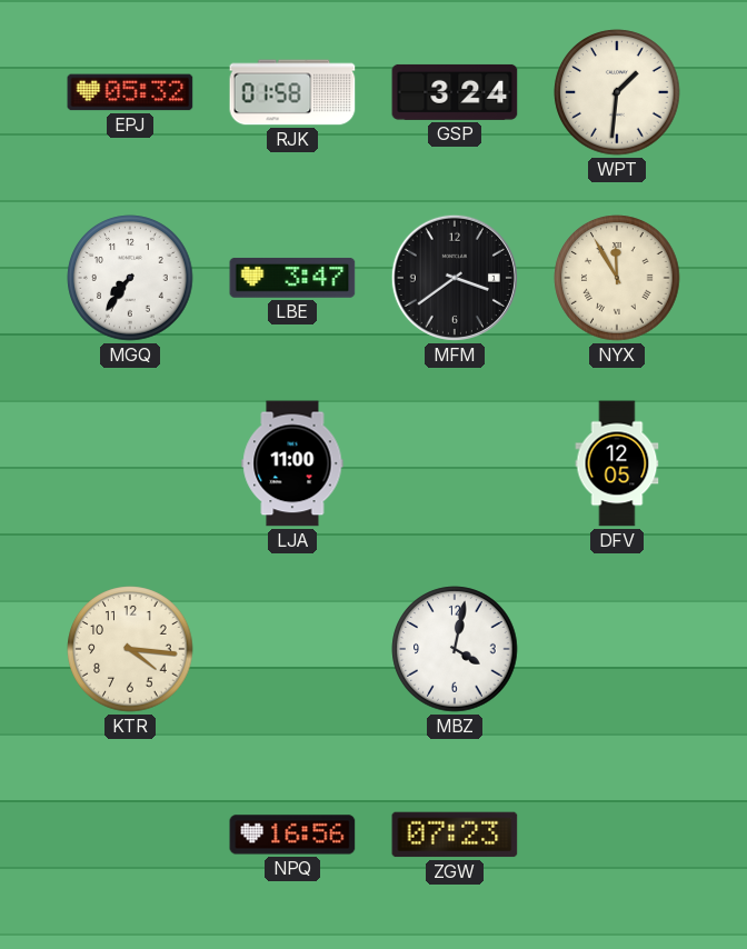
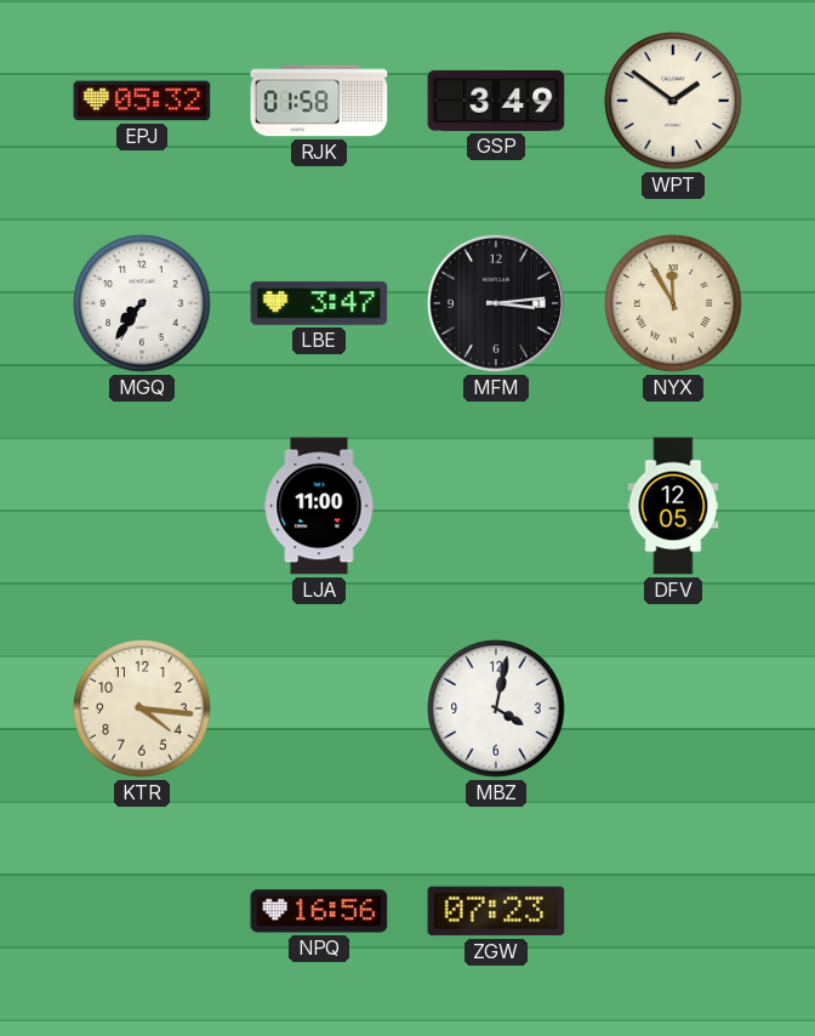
GSP: 3:24 -> 3:49 (496, 101)
WPT: 1:31 -> 1:51 (673, 101)
MFM: 3:39 -> 3:14 (496, 303)
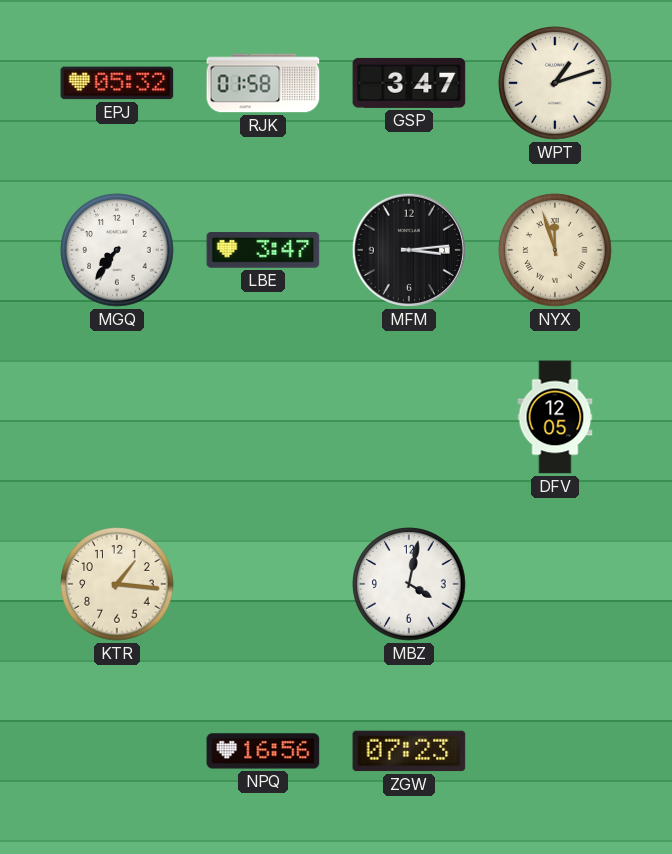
GSP: 3:49 -> 3:47 (409, 83)
WPT: 1:51 -> 1:12 (555, 83)
NYX: 11:55 -> 11:57 (555, 250)
LJA: 11:00 -> none (319, 506)
KTR: 4:16 -> 1:16 (117, 584)
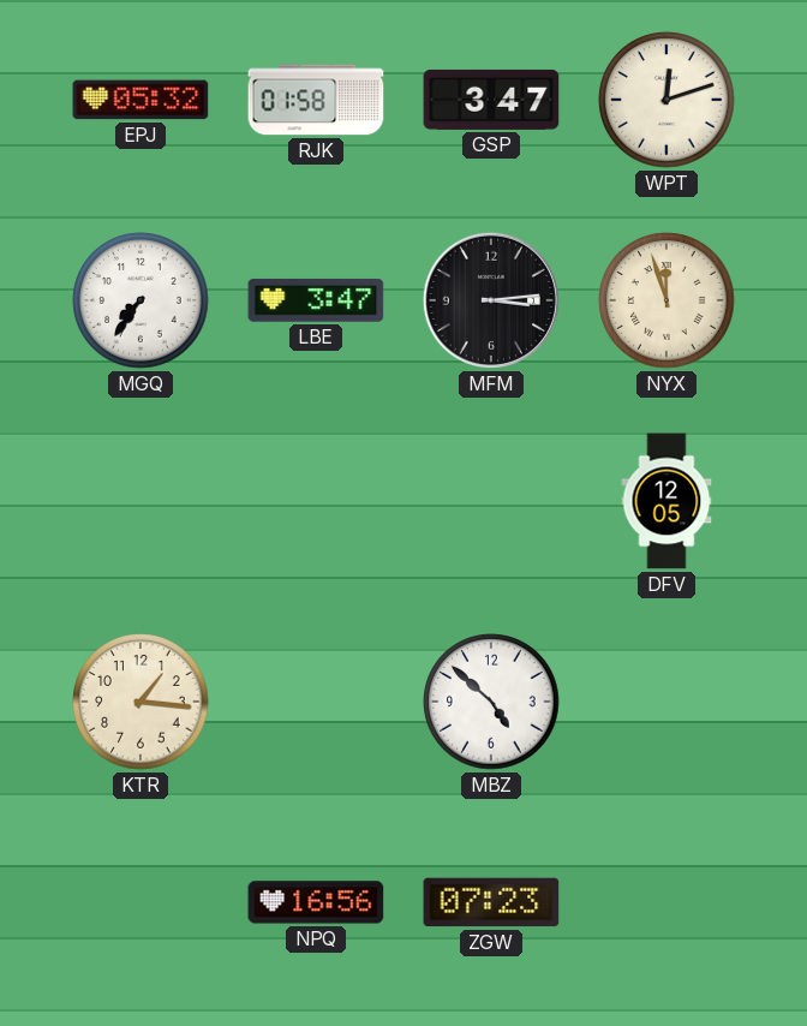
WPT: 1:12 -> 12:12 (666, 100)
MBZ: 4:02 -> 4:52 (491, 702)
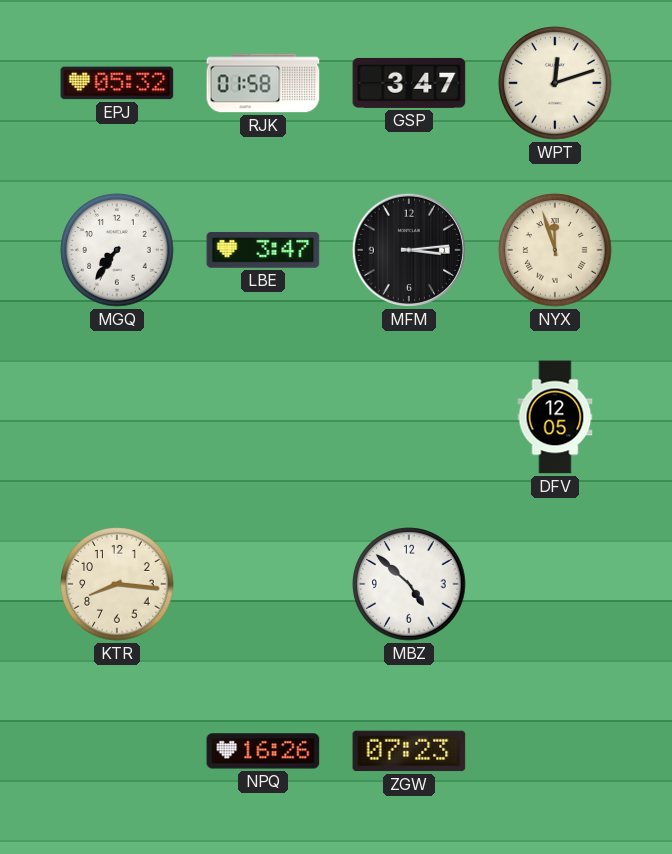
KTR: 1:16 -> 8:16 (117, 584)
NPQ: 16:56 -> 16:26 (263, 751)
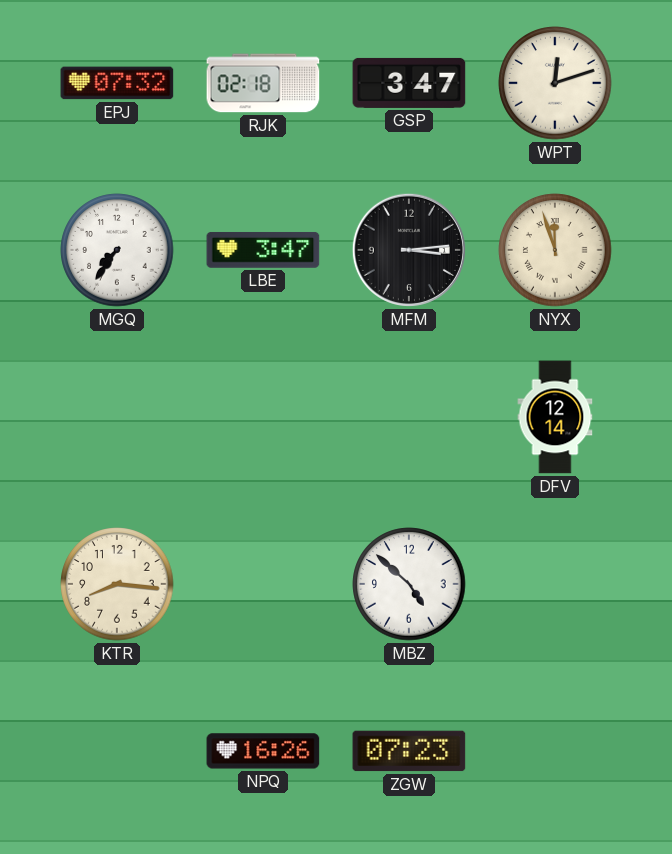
EPJ: 05:32 -> 07:32 (117, 83)
RJK: 01:58 -> 02:18 (263, 83)
DFV: 12:05 -> 12:14 (555, 417)
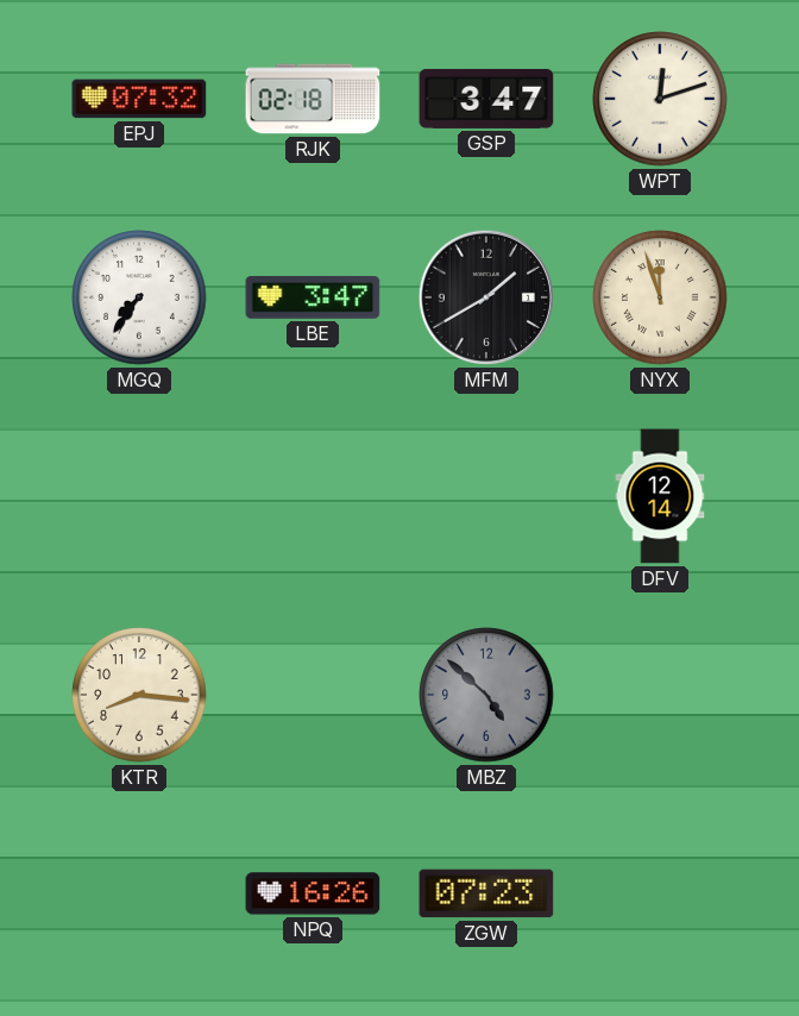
MFM: 3:14 -> 1:40 (486, 297)
MBZ dial: white -> grey (486, 695)
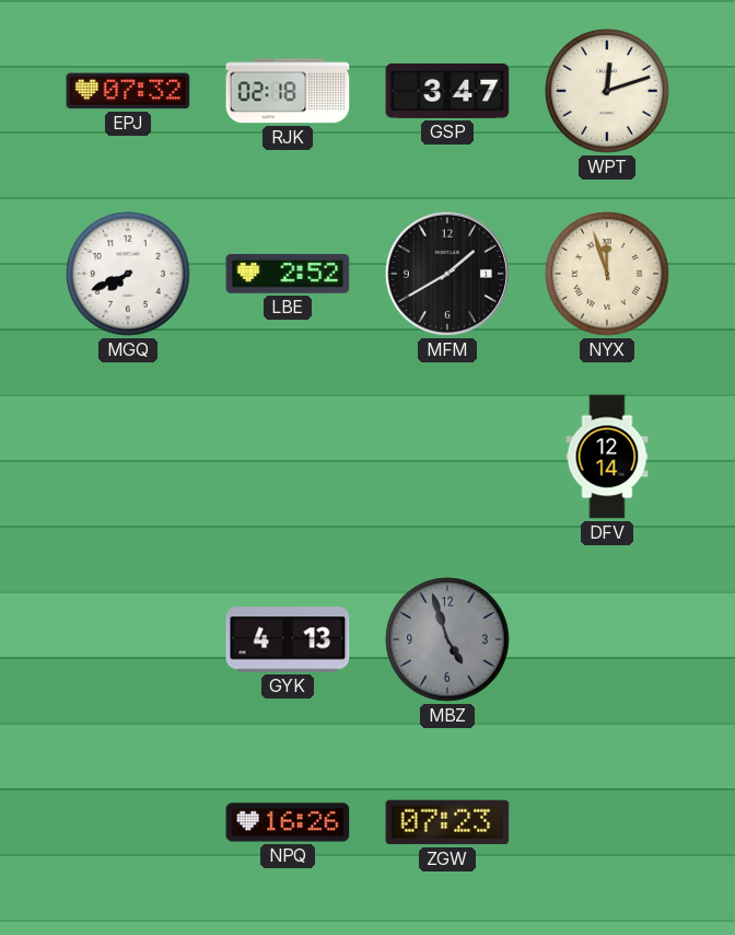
MGQ: 7:36 -> 7:41 (128, 274)
LBE: 3:47 -> 2:52 (288, 274)
KTR: 8:16 -> none (139, 695)
GYK: none -> 4:13 (288, 639)
MBZ: 4:52 -> 4:57 (447, 639)
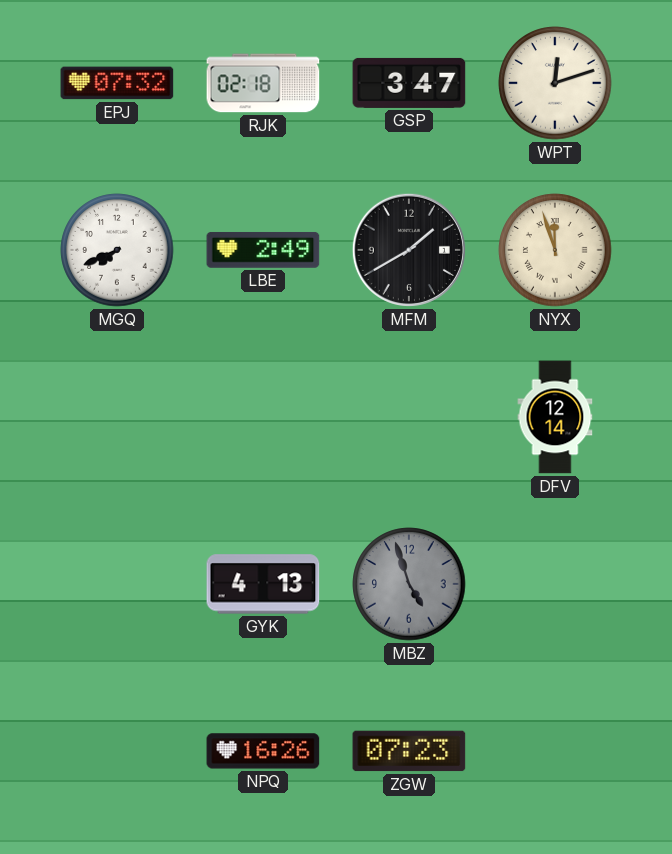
LBE: 2:52 -> 2:49 (263, 250)
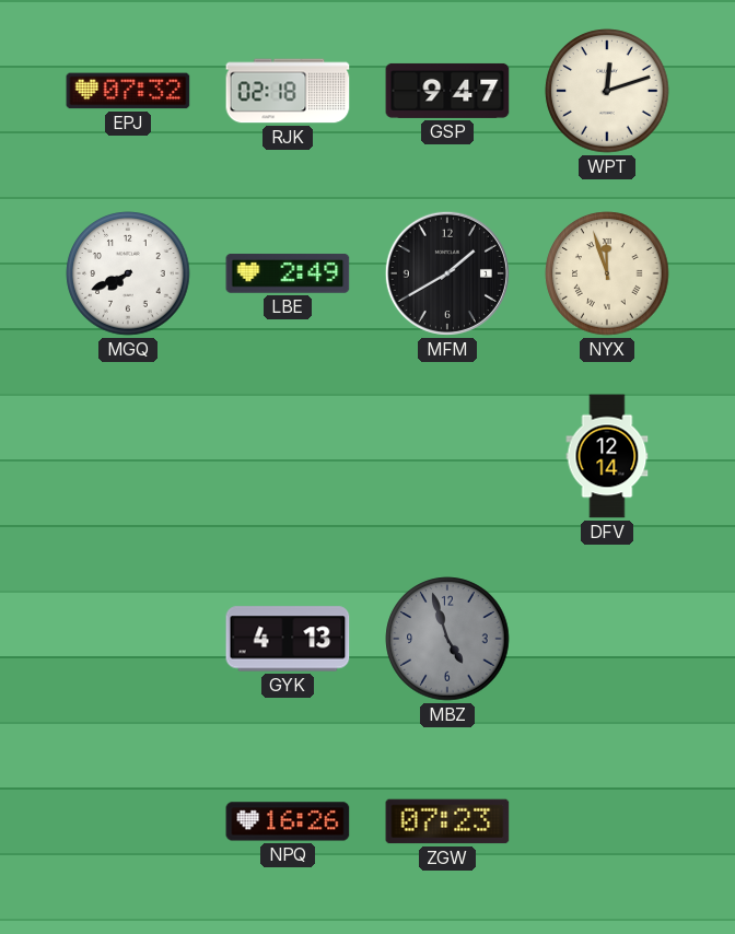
GSP: 3:47 -> 9:47 (447, 91)
